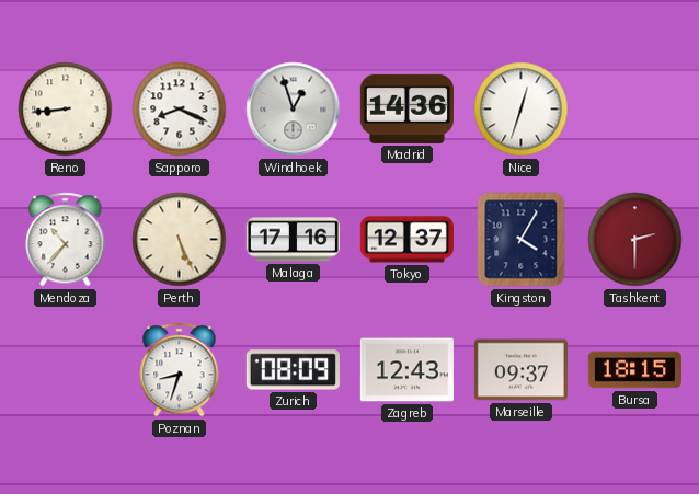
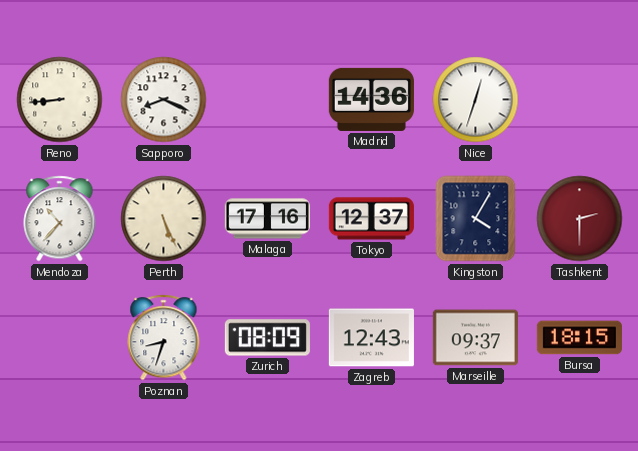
Windhoek: 12:57 -> none (294, 110)
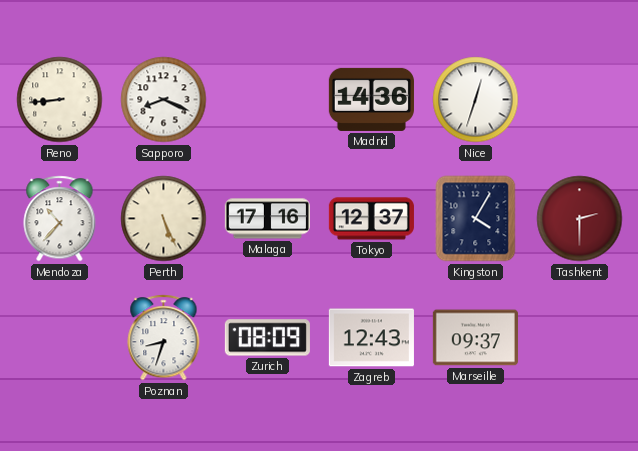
Bursa: 18:15 -> none (579, 338)
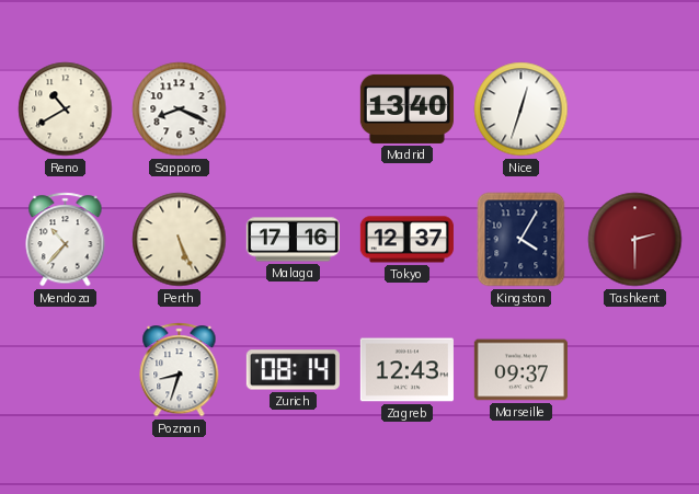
Reno: 8:44 -> 10:40 (66, 110)
Madrid: 14:36 -> 13:40 (406, 108)
Zurich: 08:09 -> 08:14 (293, 370)
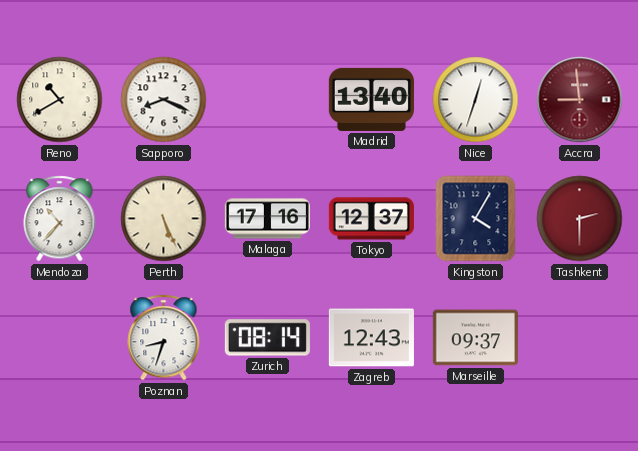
Accra: none -> 8:59 (580, 100)
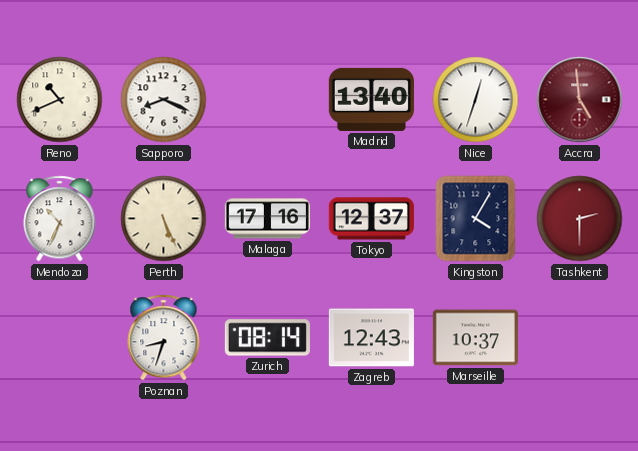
Reno: 10:40 -> 10:41 (60, 100)
Accra: 8:59 -> 4:59 (580, 100)
Mendoza: 10:37 -> 10:34 (60, 219)
Marseille: 09:37 -> 10:37 (475, 338)
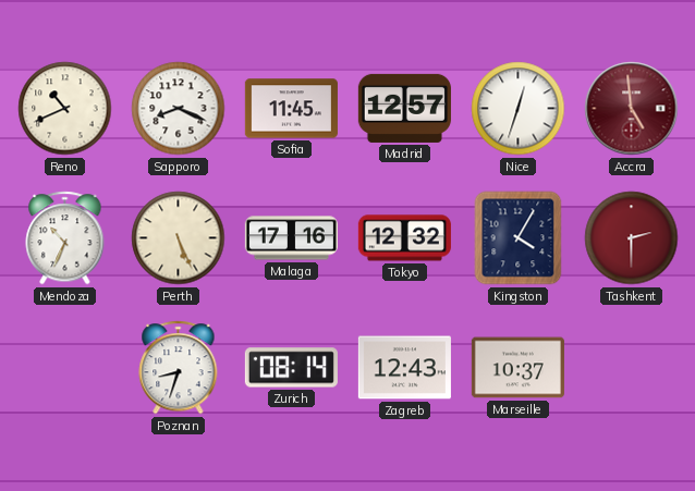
Sofia: none -> 11:45 (291, 109)
Madrid: 13:40 -> 12:57 (404, 108)
Tokyo: 12:37 -> 12:32 (404, 238)
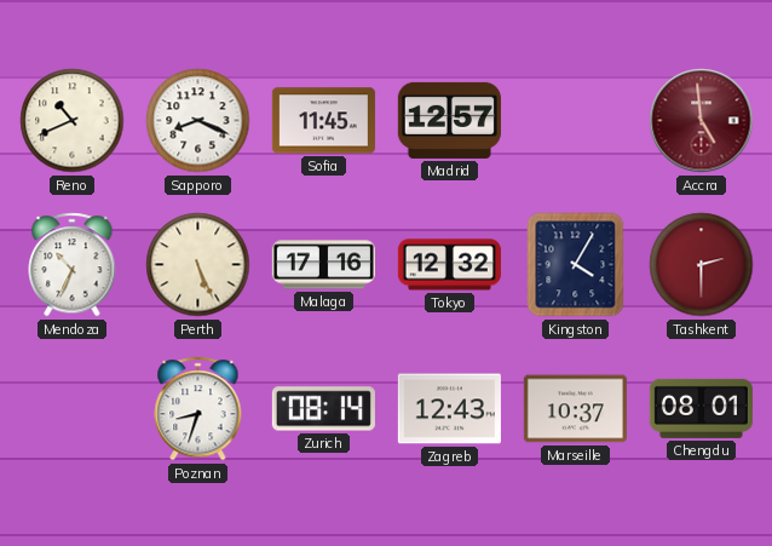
Nice: 12:33 -> none (519, 109)
Chengdu: none -> 08:01 (701, 408)
